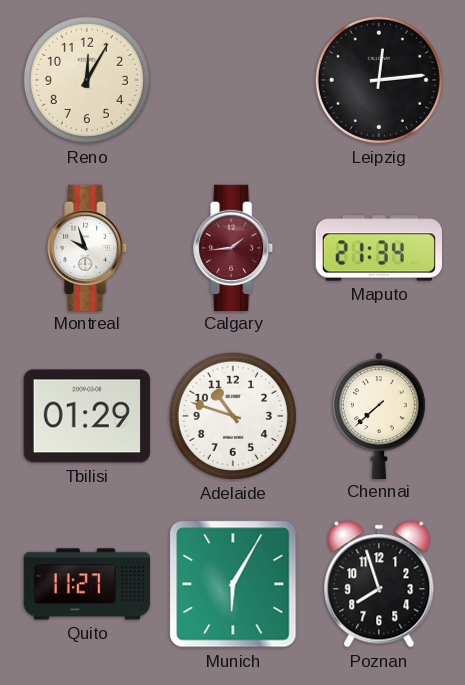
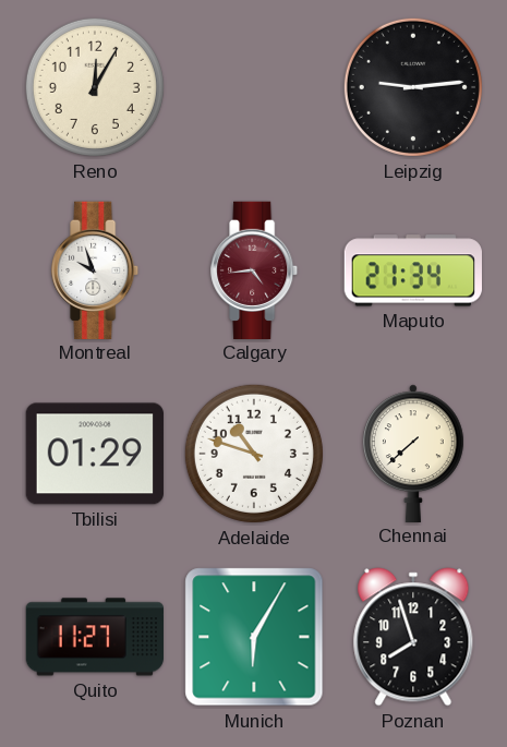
Leipzig: 12:14 -> 9:14 (413, 87)
Calgary: 1:44 -> 4:44 (255, 269)
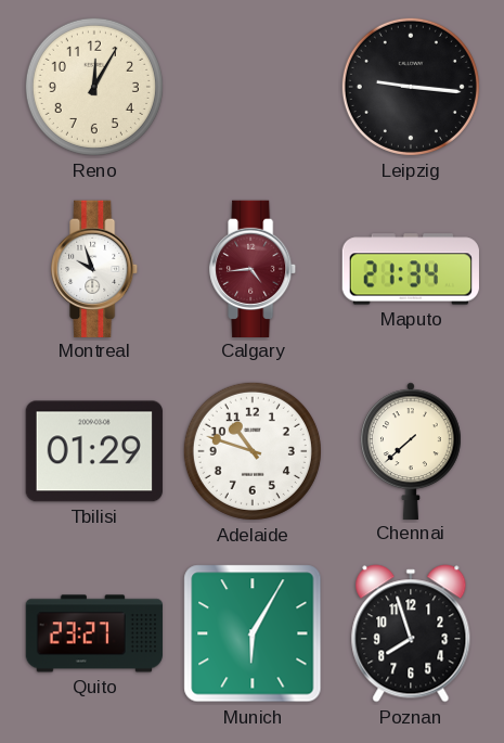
Leipzig: 9:14 -> 9:16 (411, 87)
Quito: 11:27 -> 23:27 (93, 633)
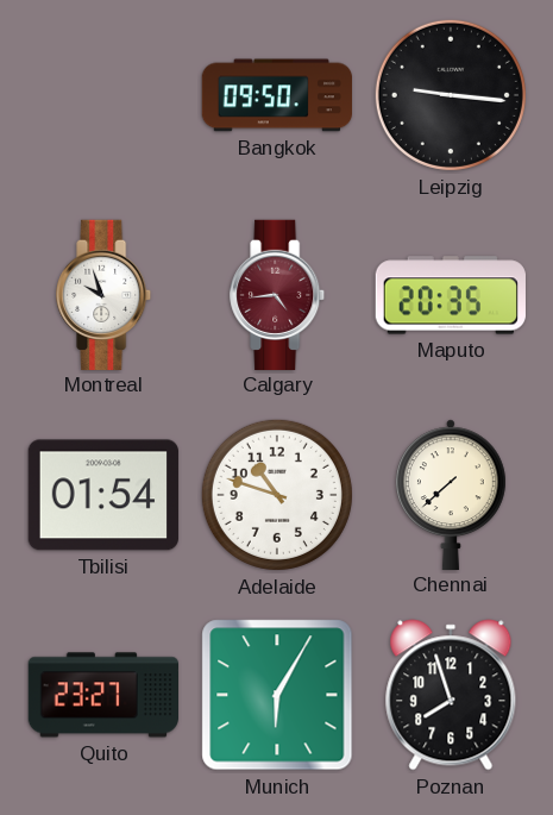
Reno: 12:05 -> none (94, 87)
Bangkok: none -> 09:50 (277, 95)
Maputo: 21:34 -> 20:35 (450, 295)
Tbilisi: 01:29 -> 01:54 (103, 495)
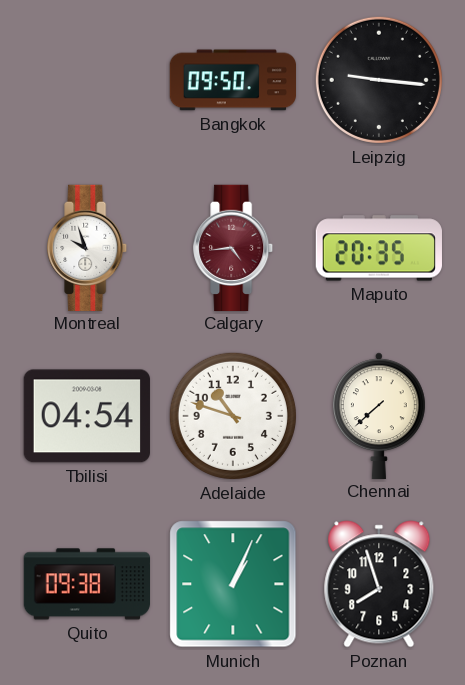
Tbilisi: 01:54 -> 04:54 (87, 416)
Quito: 23:27 -> 09:38 (86, 584)
Munich: 6:05 -> 1:04 (233, 584)
